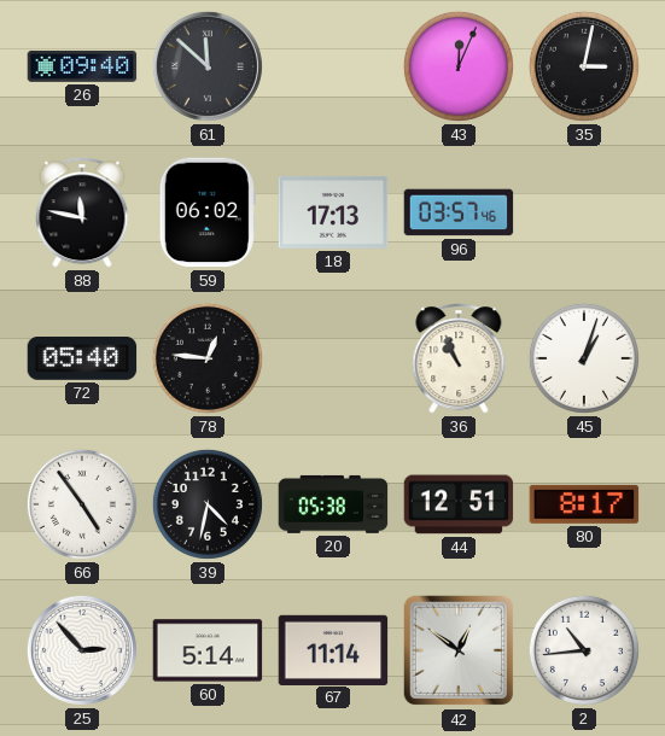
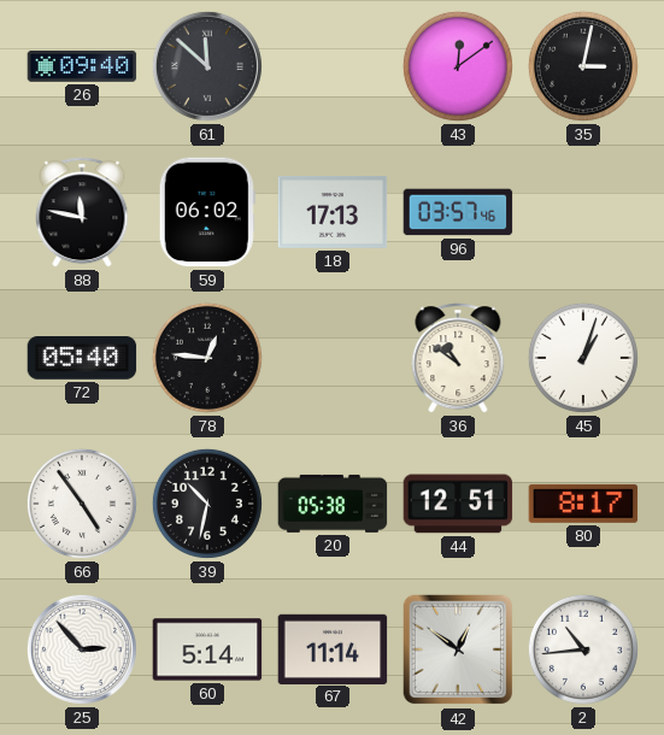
43: 12:04 -> 12:09 (458, 66)
36: 10:56 -> 10:51 (458, 358)
39: 4:32 -> 10:32 (207, 504)
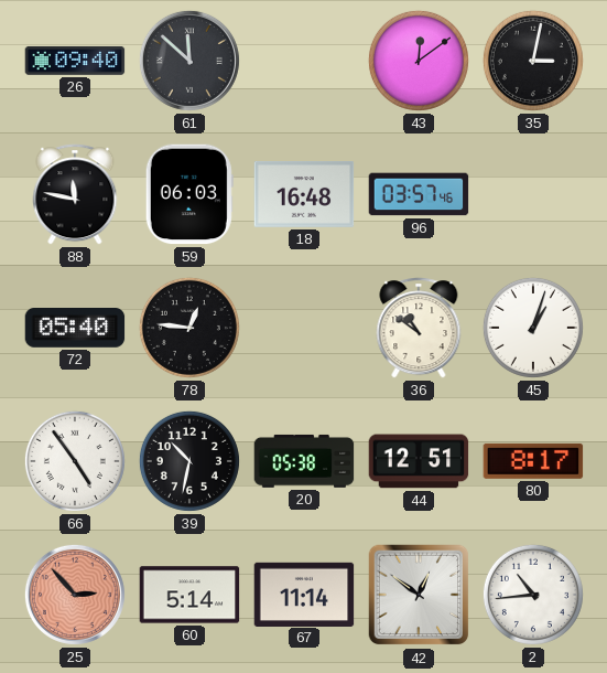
59: 06:02 -> 06:03 (189, 194)
18: 17:13 -> 16:48 (304, 195)
25 dial: white -> salmon (75, 595)
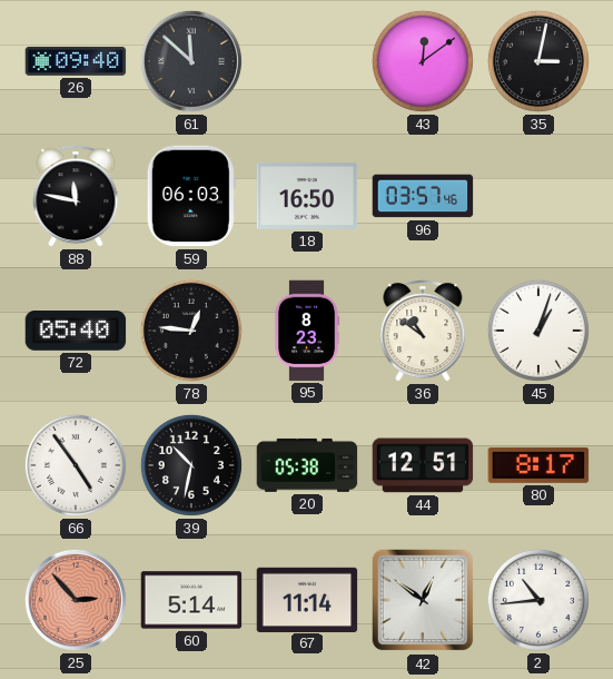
18: 16:48 -> 16:50 (307, 197)
95: none -> 8:23 (308, 331)
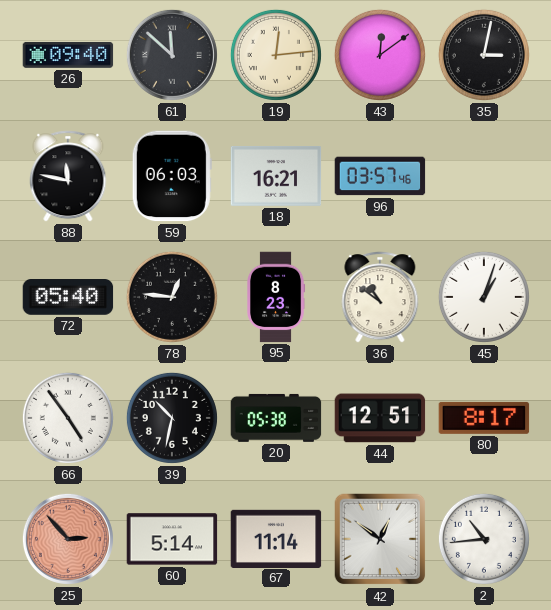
19: none -> 12:14 (276, 55)
18: 16:50 -> 16:21 (276, 177)
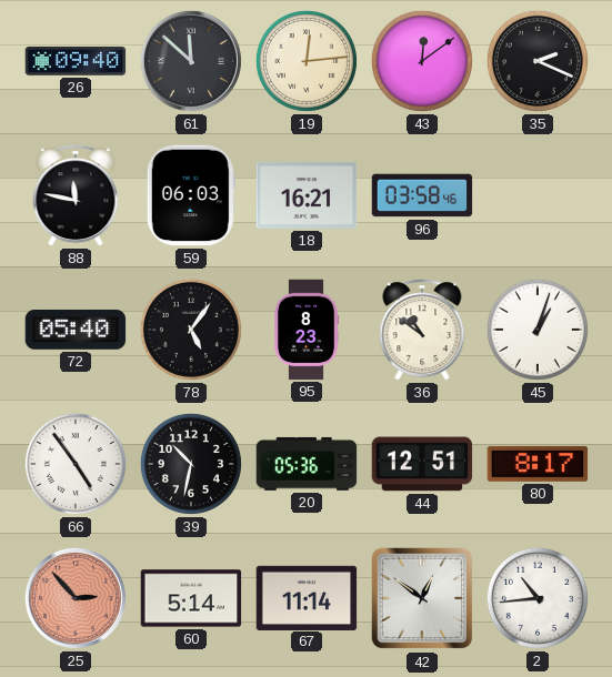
35: 3:02 -> 2:19 (538, 61)
96: 03:57 -> 03:58 (422, 195)
78: 12:46 -> 5:06 (191, 330)
20: 05:38 -> 05:36 (307, 464)
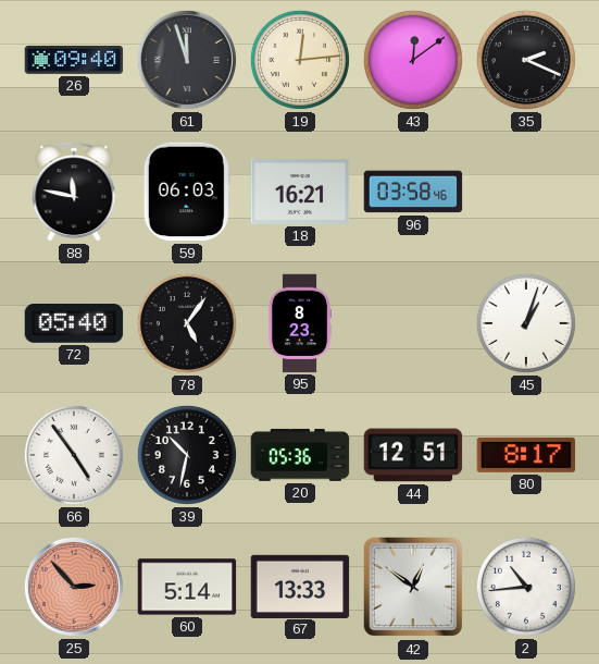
61: 11:52 -> 11:57 (187, 60)
36: 10:51 -> none (422, 330)
67: 11:14 -> 13:33 (300, 586)
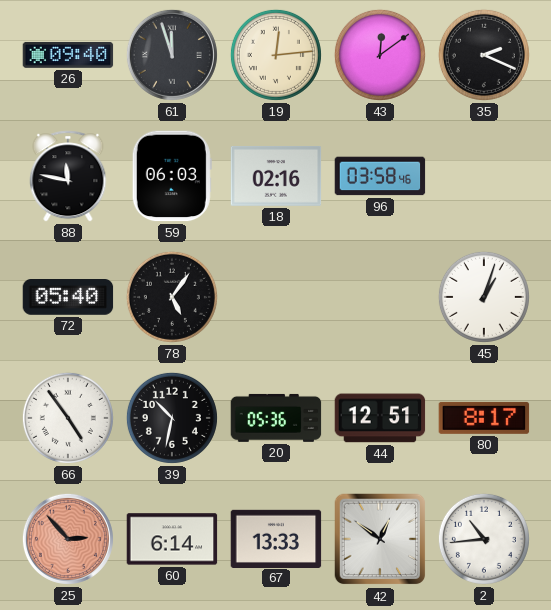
18: 16:21 -> 02:16 (276, 177)
95: 8:23 -> none (301, 323)
60: 5:14 -> 6:14 (172, 539)
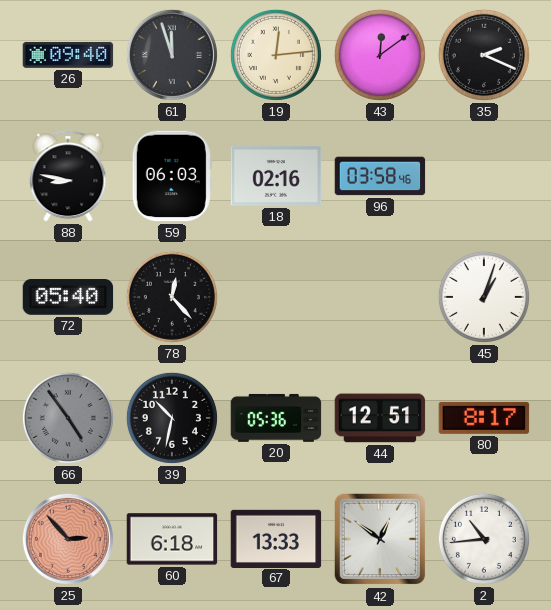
88: 11:47 -> 8:47 (68, 176)
78: 5:06 -> 12:23 (172, 297)
66 dial: white -> grey (68, 418)
60: 6:14 -> 6:18 (172, 539)
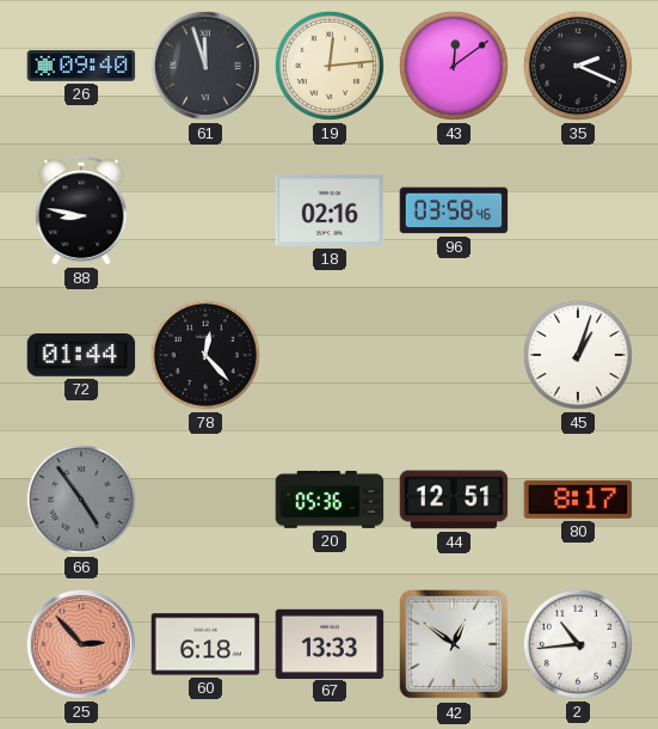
59: 06:03 -> none (172, 176)
72: 05:40 -> 01:44 (81, 356)
39: 10:32 -> none (172, 418)
